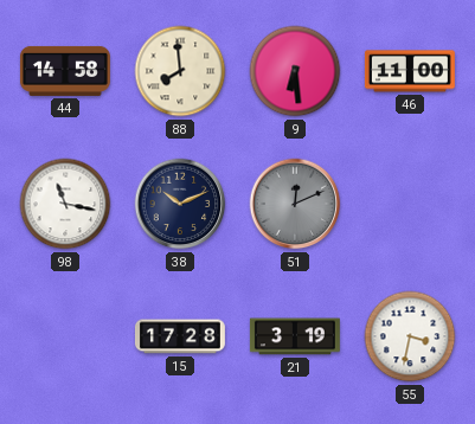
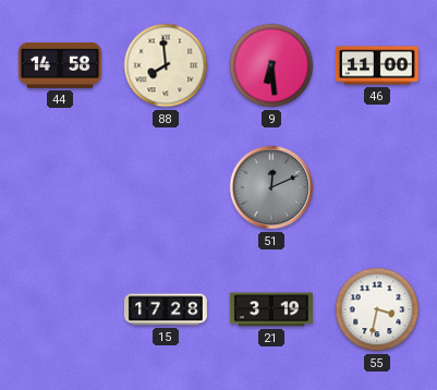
98: 11:17 -> none (65, 204)
38: 10:11 -> none (180, 204)
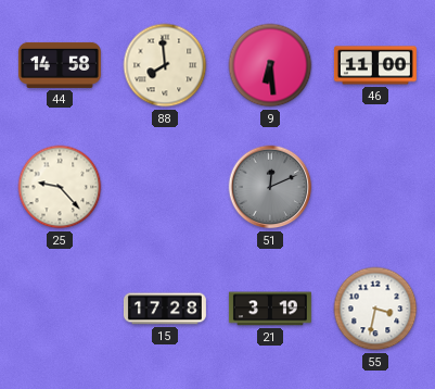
25: none -> 9:23 (60, 187)
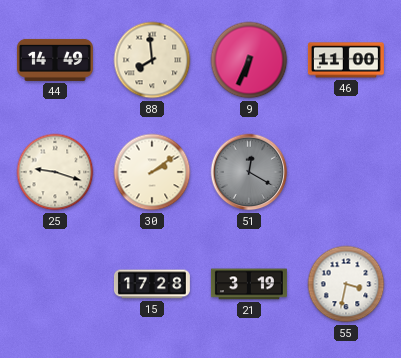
44: 14:58 -> 14:49 (55, 60)
9: 6:29 -> 6:34 (249, 60)
25: 9:23 -> 9:18 (55, 172)
30: none -> 2:09 (152, 172)
51: 12:11 -> 12:20 (249, 172)
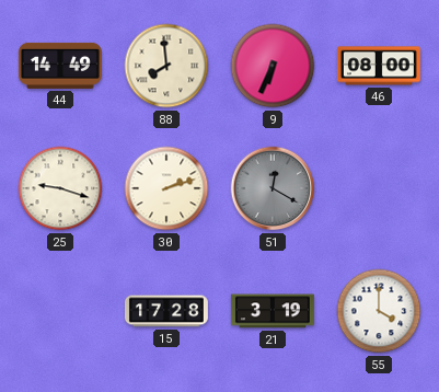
46: 11:00 -> 08:00 (379, 66)
30: 2:09 -> 2:12 (166, 188)
55: 3:32 -> 4:00 (379, 311)
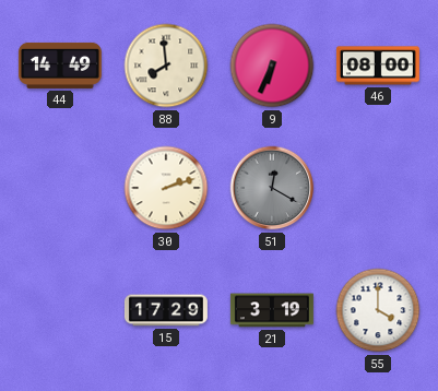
25: 9:18 -> none (60, 188)
15: 17:28 -> 17:29 (166, 310)
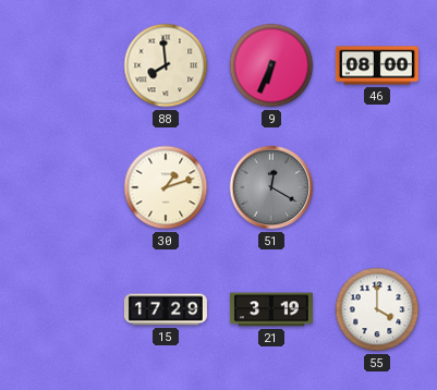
44: 14:49 -> none (60, 66)
30: 2:12 -> 1:12 (166, 187)
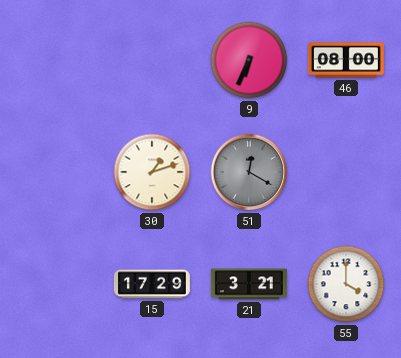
88: 7:59 -> none (166, 65)
21: 3:19 -> 3:21 (249, 284)
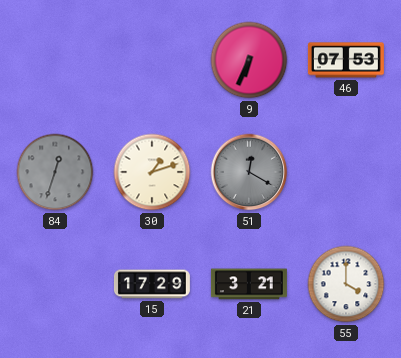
46: 08:00 -> 07:53 (346, 60)
84: none -> 12:33 (55, 172)
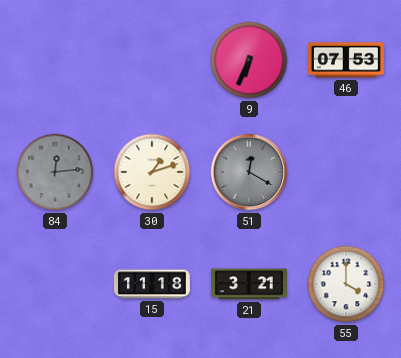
84: 12:33 -> 12:14 (55, 172)
15: 17:29 -> 11:18 (152, 284)
